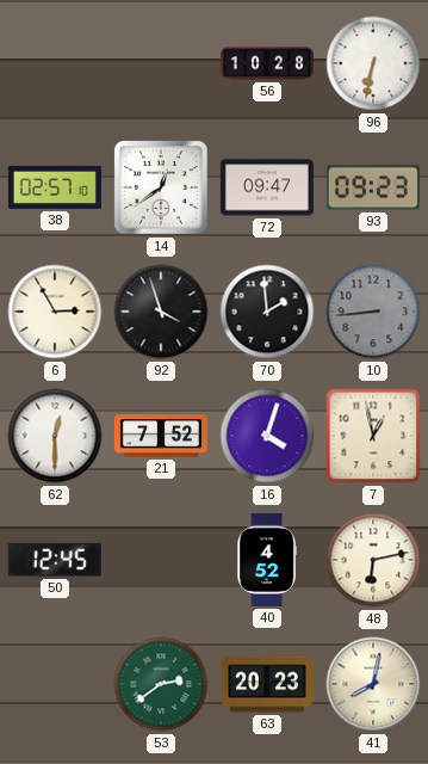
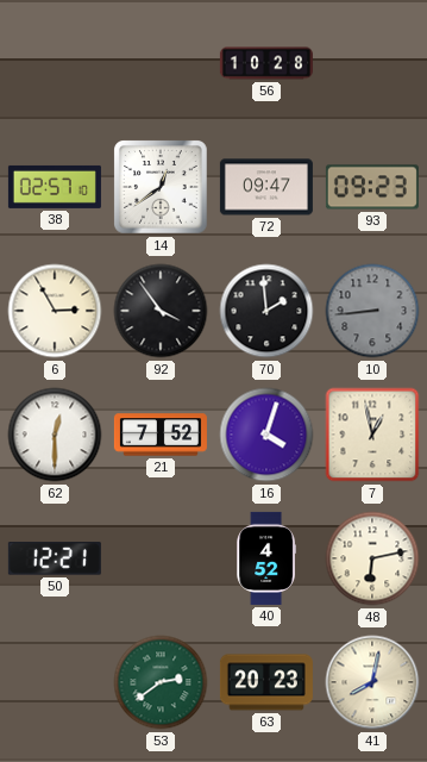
96: 6:32 -> none (373, 63)
92: 3:57 -> 3:54 (161, 311)
50: 12:45 -> 12:21 (55, 558)
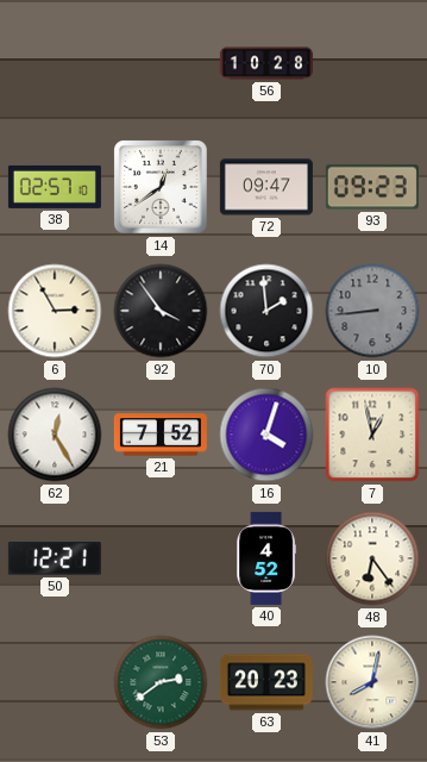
62: 12:30 -> 12:25 (55, 435)
48: 6:13 -> 6:24 (372, 558)
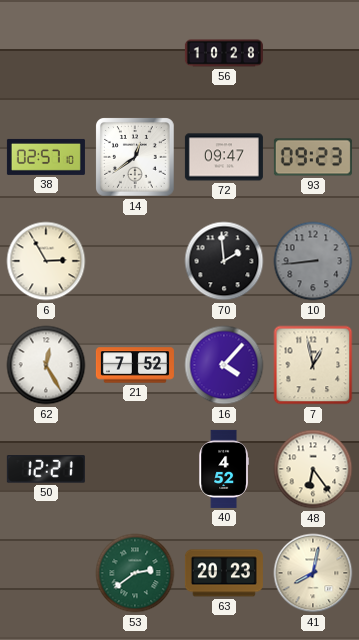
92: 3:54 -> none (161, 311)
16: 4:03 -> 4:07 (224, 365)
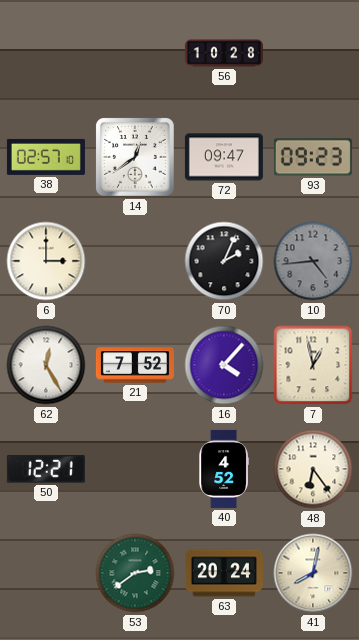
6: 2:55 -> 3:00 (46, 261)
70: 1:59 -> 2:04 (224, 261)
10: 8:44 -> 4:44 (313, 261)
63: 20:23 -> 20:24 (224, 573)
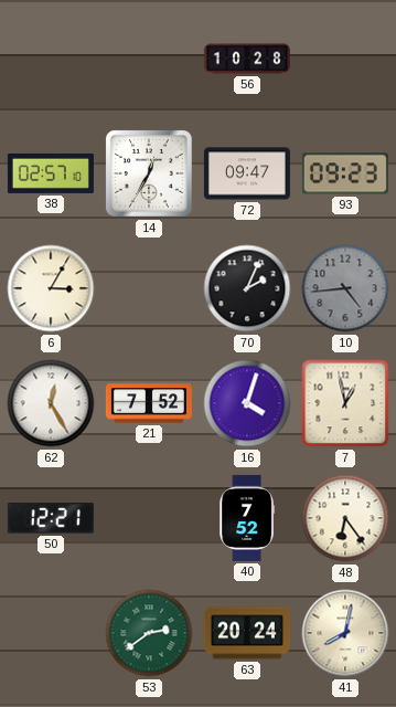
14: 12:39 -> 12:35 (149, 173)
6: 3:00 -> 3:05 (51, 288)
16: 4:07 -> 4:03 (247, 403)
40: 4:52 -> 7:52 (247, 518)
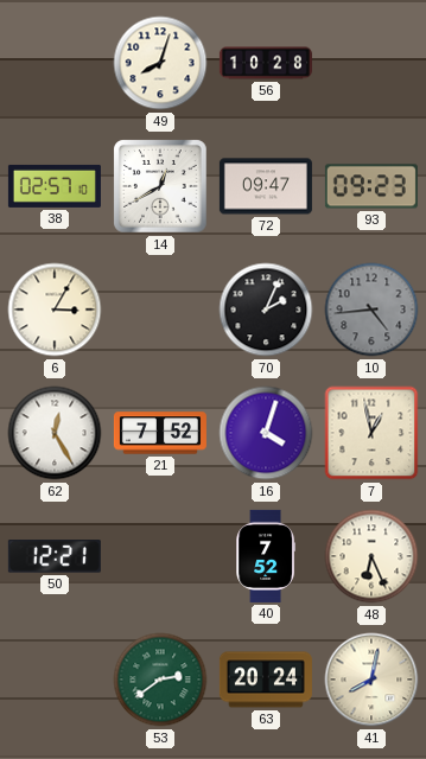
49: none -> 8:03 (160, 63)
14: 12:35 -> 12:40 (160, 186)
48: 6:24 -> 6:26 (371, 556)
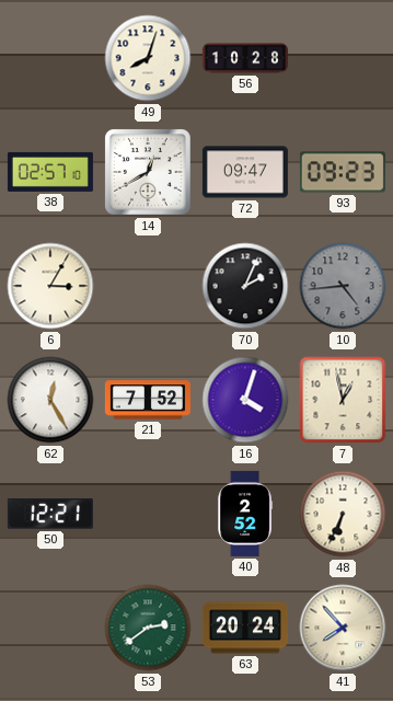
40: 7:52 -> 2:52 (245, 514)
48: 6:26 -> 6:34 (343, 514)
41: 8:02 -> 7:53 (343, 628)
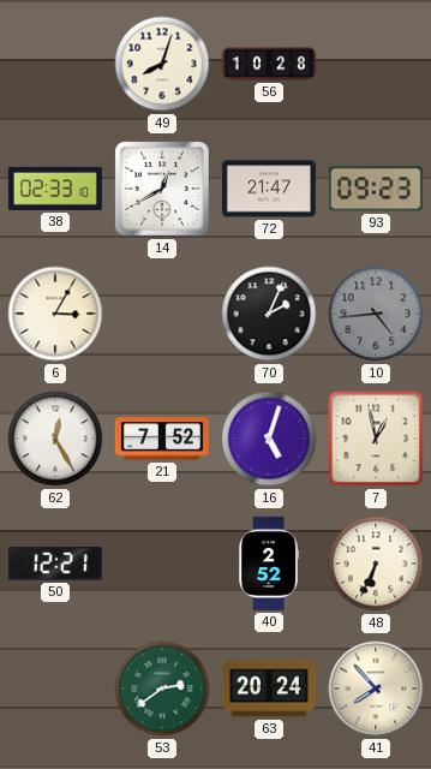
38: 02:57 -> 02:33 (55, 189)
72: 09:47 -> 21:47 (269, 189)
16: 4:03 -> 5:03 (269, 439)
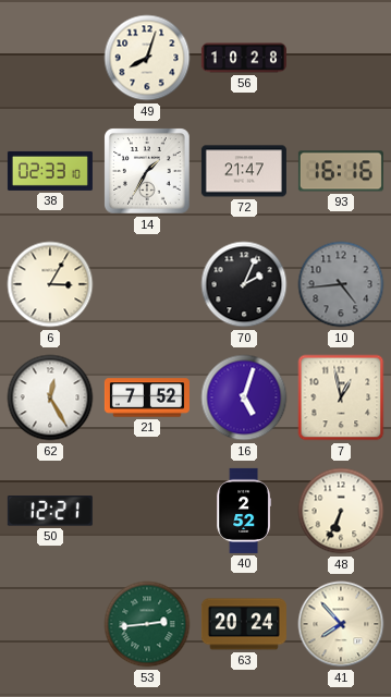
14: 12:40 -> 1:35 (147, 171)
93: 09:23 -> 16:16 (341, 171)
53: 2:39 -> 2:44 (147, 624)
